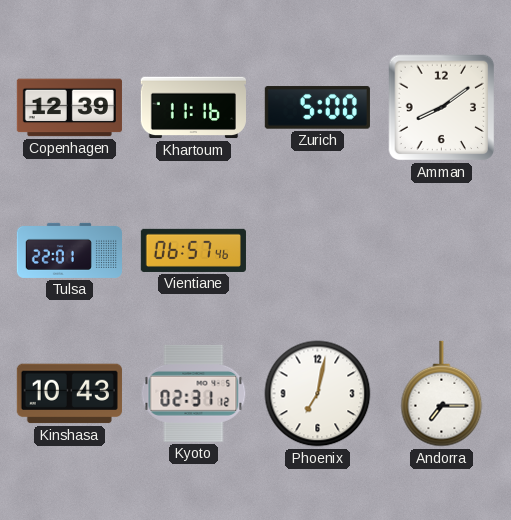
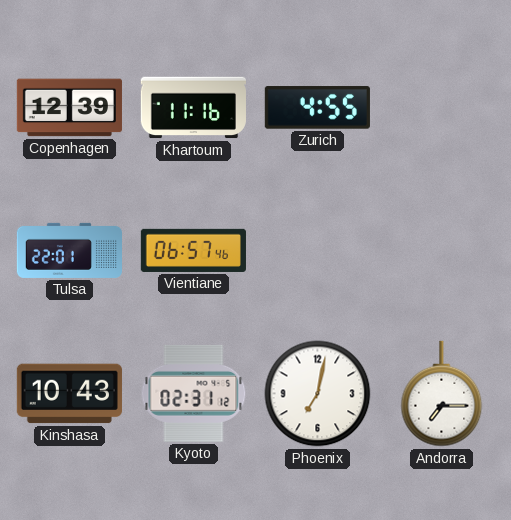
Zurich: 5:00 -> 4:55 (317, 108)
Amman: 8:09 -> none (442, 108)
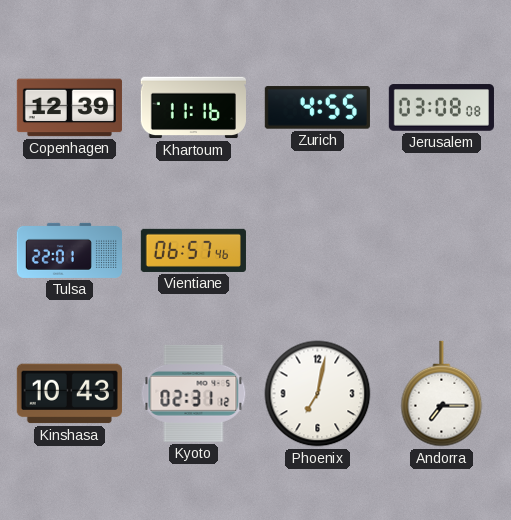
Jerusalem: none -> 03:08 (441, 108)
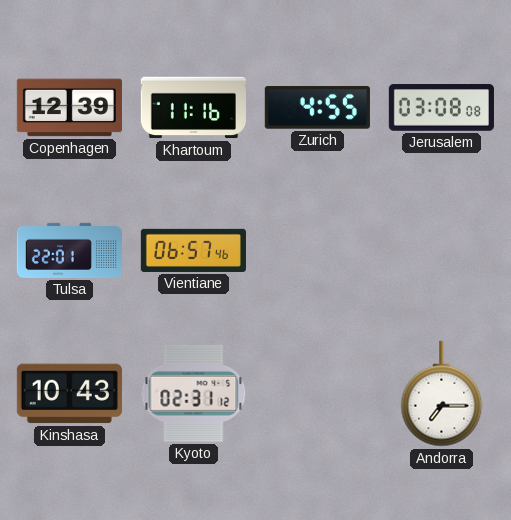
Phoenix: 7:02 -> none (318, 394)
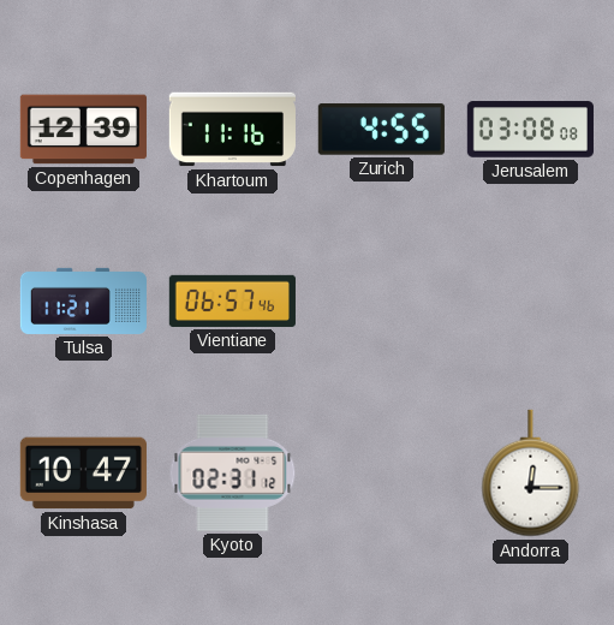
Tulsa: 22:01 -> 11:21 (83, 300)
Kinshasa: 10:43 -> 10:47 (83, 474)
Andorra: 7:15 -> 12:15 (531, 474)
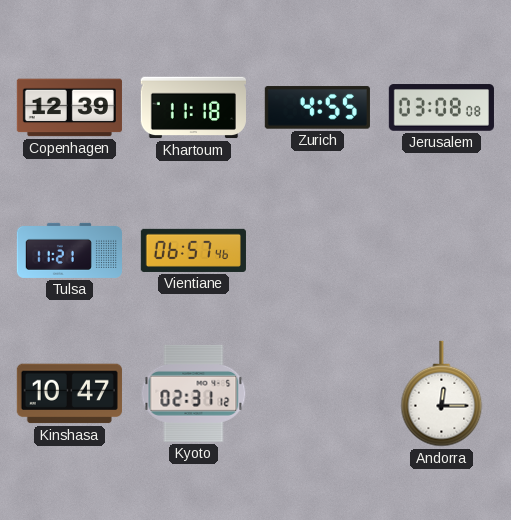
Khartoum: 11:16 -> 11:18 (193, 108)
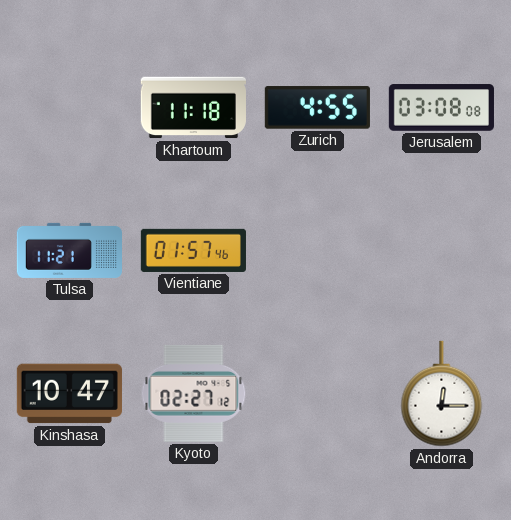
Copenhagen: 12:39 -> none (69, 108)
Vientiane: 06:57 -> 01:57 (193, 250)
Kyoto: 02:31 -> 02:27 (194, 393)
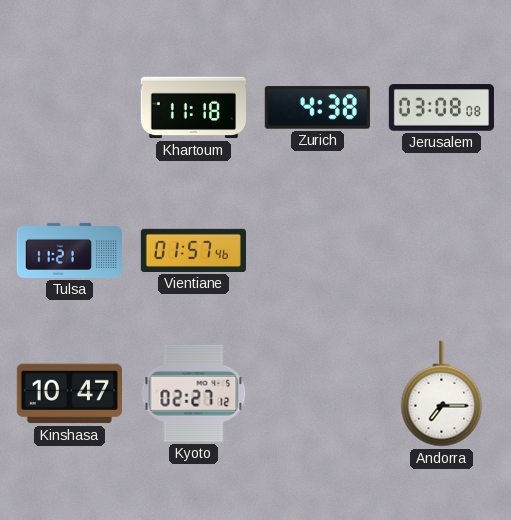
Zurich: 4:55 -> 4:38 (317, 108)
Andorra: 12:15 -> 7:15 (442, 394)
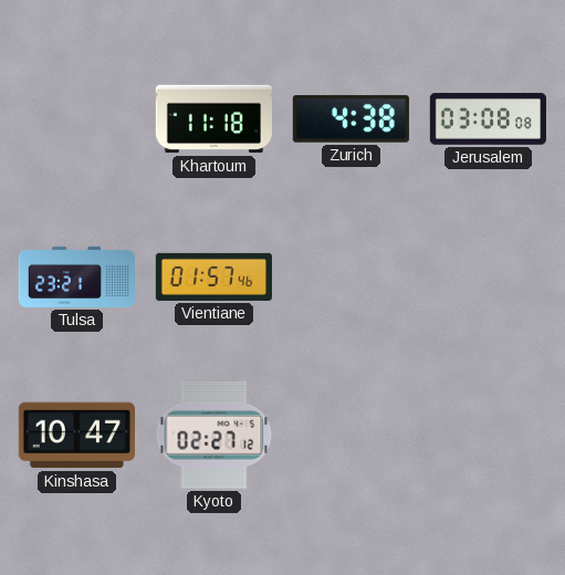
Tulsa: 11:21 -> 23:21 (76, 276)
Andorra: 7:15 -> none (442, 394)
